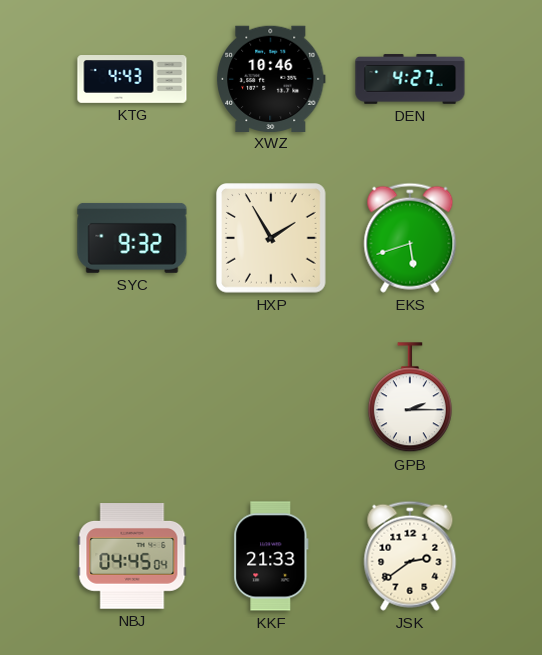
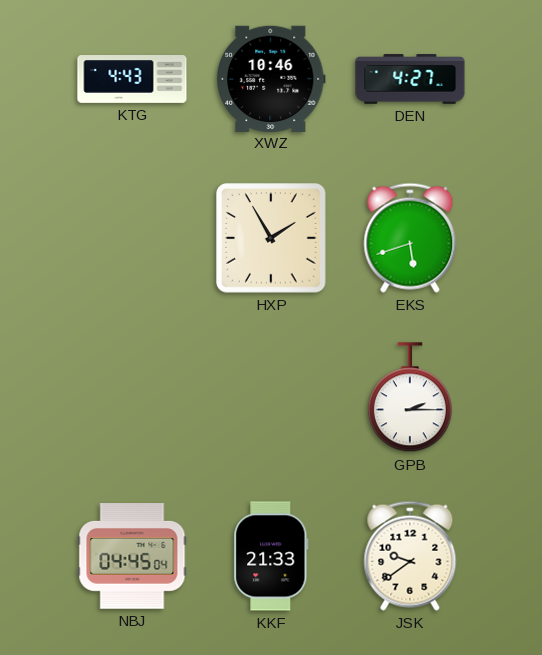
SYC: 9:32 -> none (132, 238)
JSK: 2:39 -> 9:39 (410, 556)
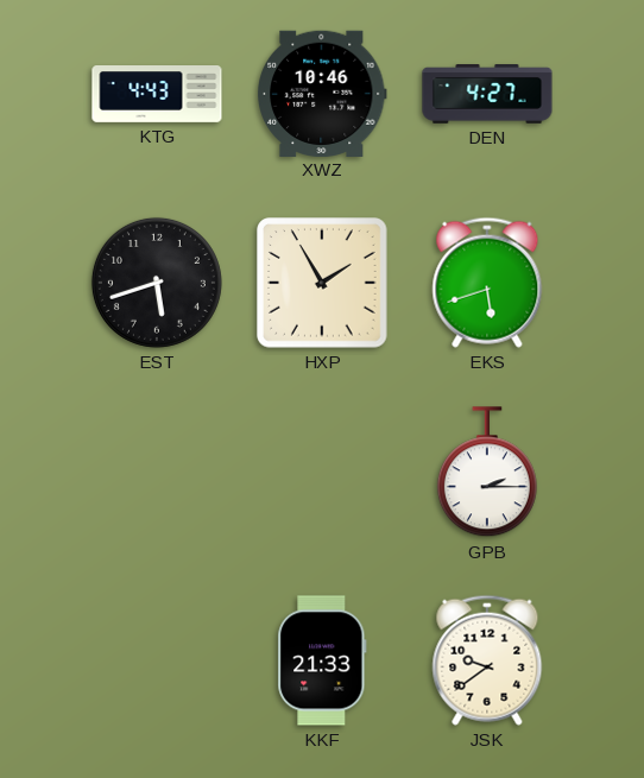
EST: none -> 5:42 (157, 283)
NBJ: 04:45 -> none (132, 557)
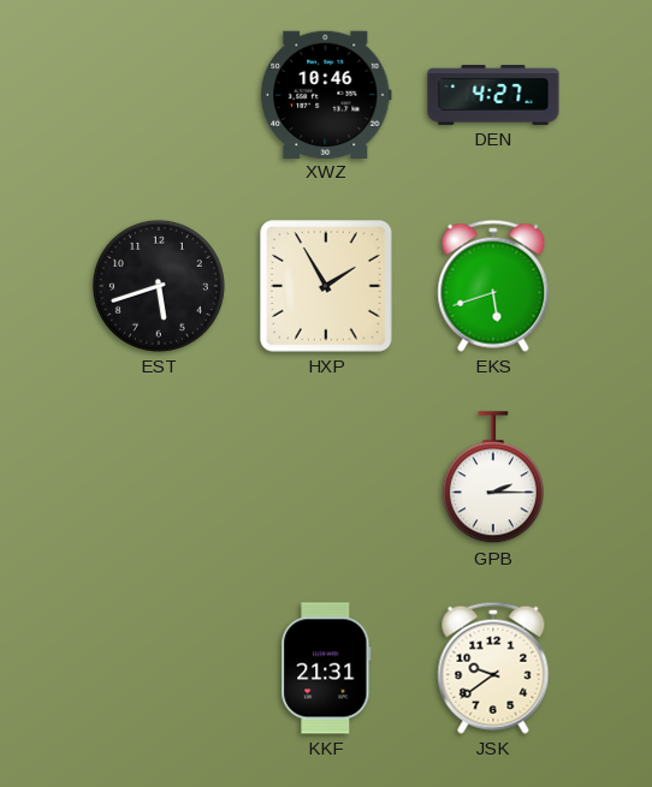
KTG: 4:43 -> none (157, 95)
KKF: 21:33 -> 21:31 (326, 668)
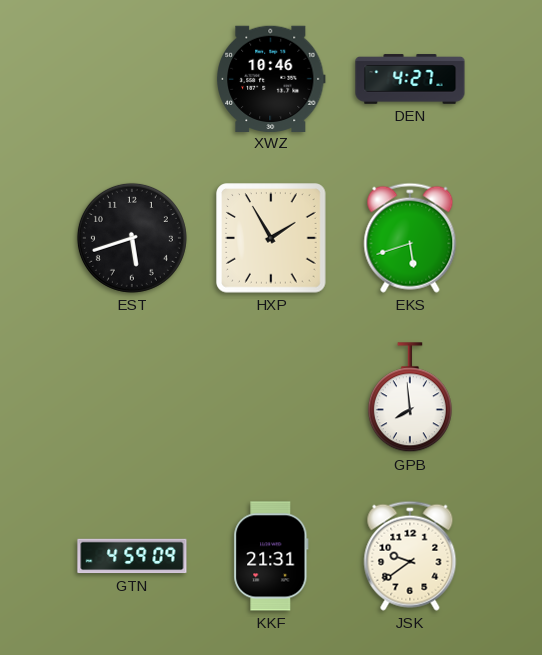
GPB: 2:15 -> 7:59 (410, 398)
GTN: none -> 4:59 (132, 556)
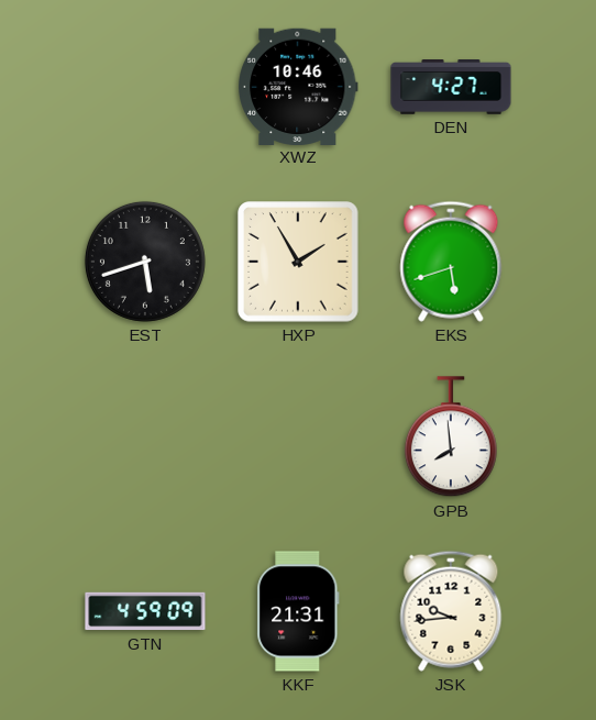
JSK: 9:39 -> 9:44 (451, 611)
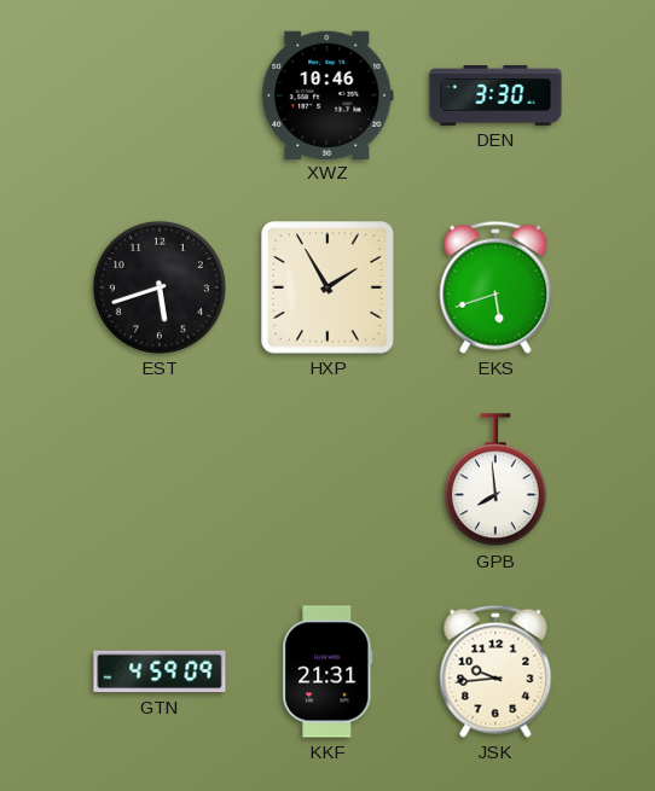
DEN: 4:27 -> 3:30 (495, 95)
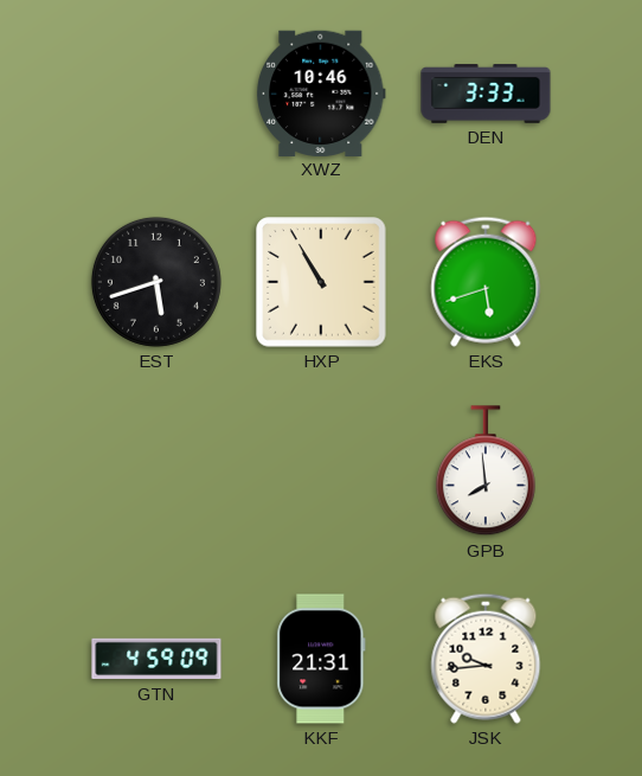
DEN: 3:30 -> 3:33 (486, 94)
HXP: 1:55 -> 10:55 (321, 282)
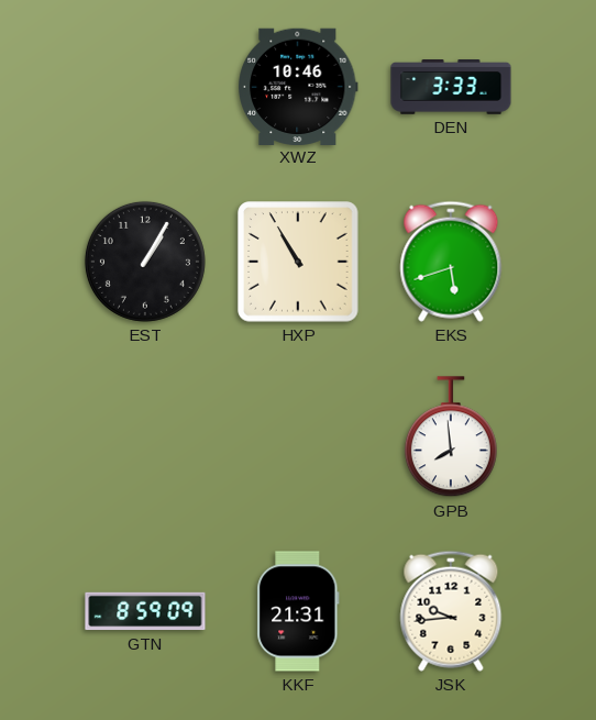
EST: 5:42 -> 1:05 (145, 262)
GTN: 4:59 -> 8:59 (145, 611)
